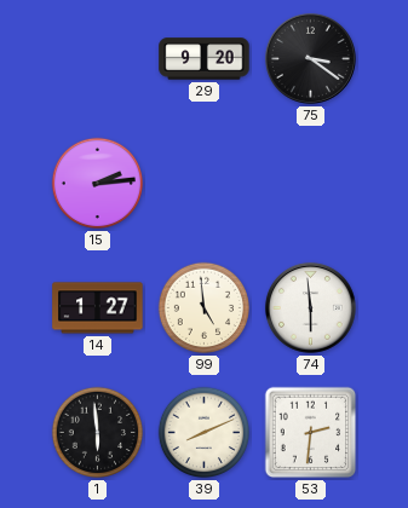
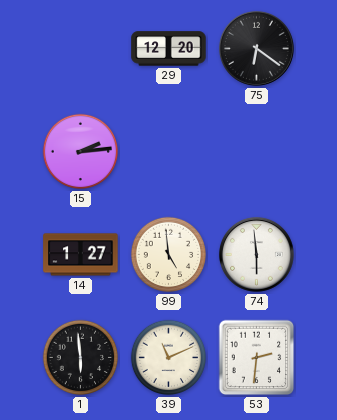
29: 9:20 -> 12:20 (169, 49)
75: 3:21 -> 6:21 (256, 48)
39: 8:11 -> 11:11 (169, 358)
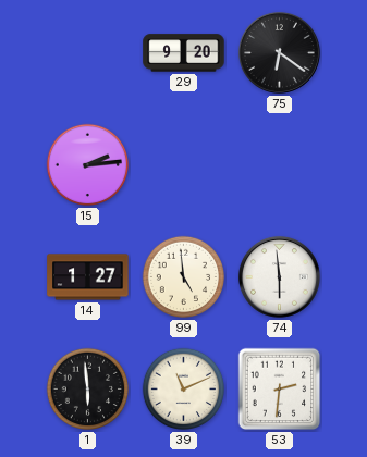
29: 12:20 -> 9:20 (184, 53)
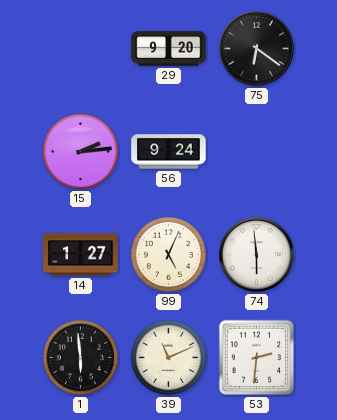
56: none -> 9:24 (169, 152)
99: 4:59 -> 5:04 (169, 255)
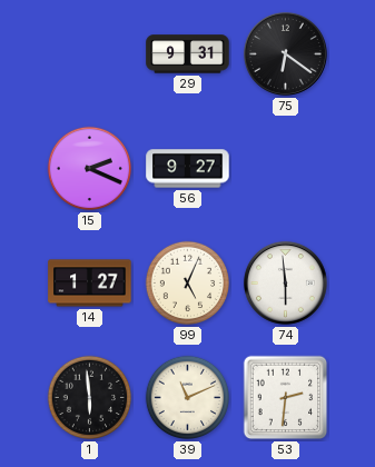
29: 9:20 -> 9:31 (188, 54)
15: 2:14 -> 2:19 (90, 169)
56: 9:24 -> 9:27 (188, 169)
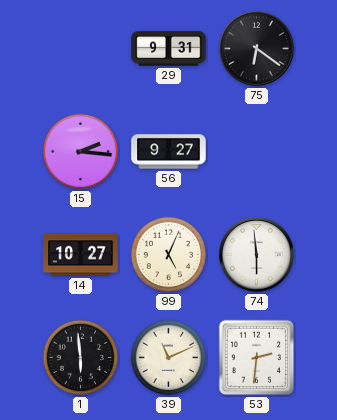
15: 2:19 -> 2:16 (81, 152)
14: 1:27 -> 10:27 (81, 255)
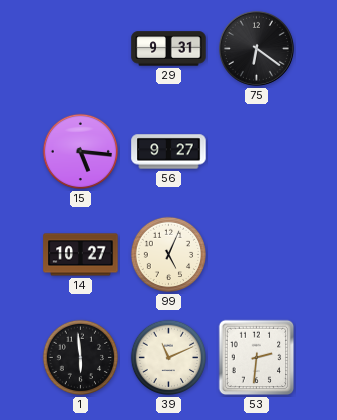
15: 2:16 -> 5:16 (81, 152)
74: 5:59 -> none (256, 254)
